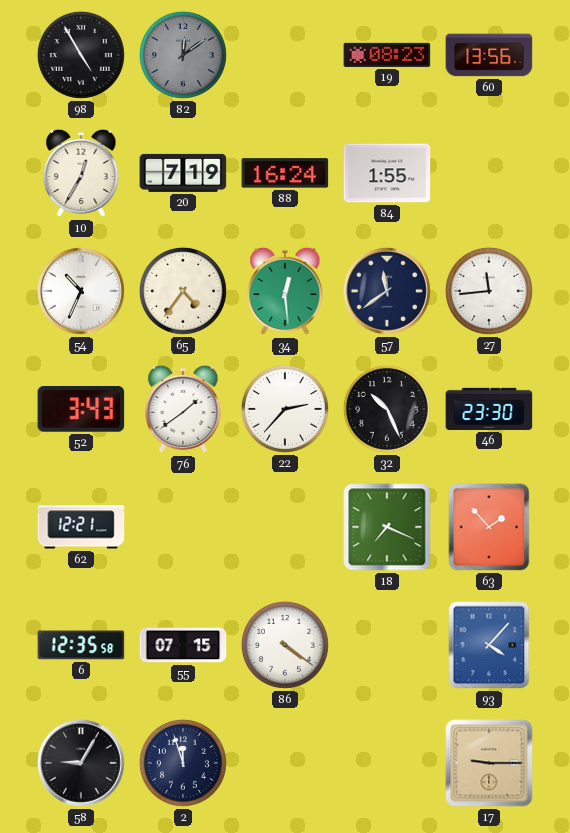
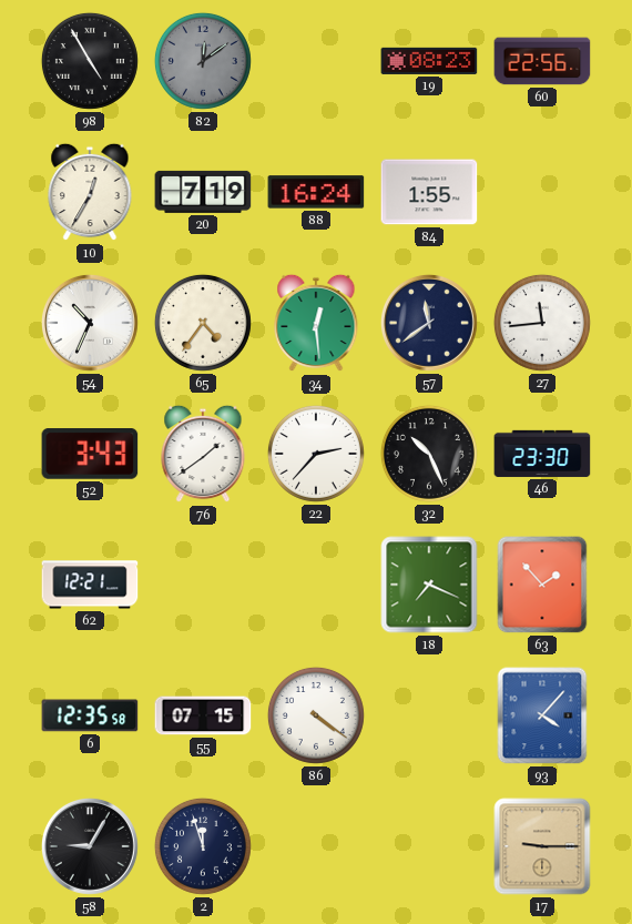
60: 13:56 -> 22:56 (542, 61)
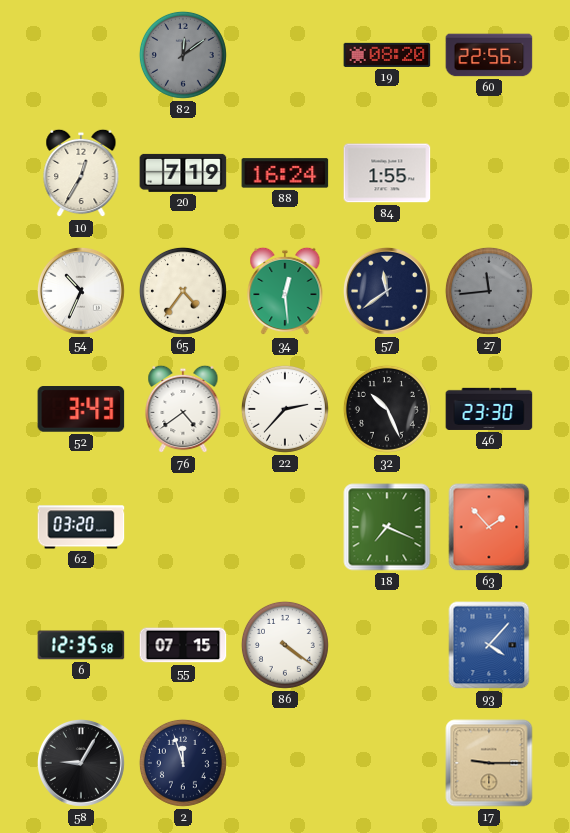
98: 4:55 -> none (90, 61)
19: 08:23 -> 08:20 (387, 55)
27 dial: white -> grey (489, 291)
76: 1:39 -> 4:39 (183, 409)
62: 12:21 -> 03:20 (81, 527)
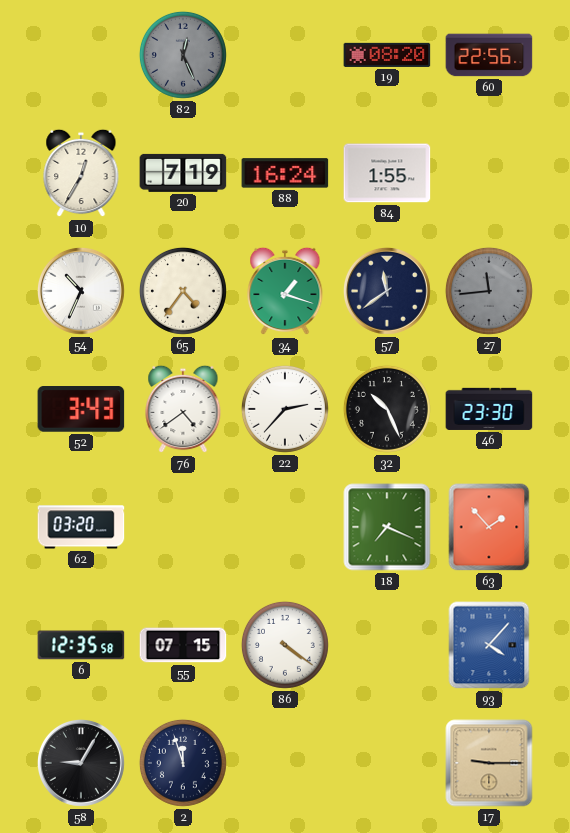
82: 12:09 -> 12:26 (183, 55)
34: 12:29 -> 1:18 (285, 291)
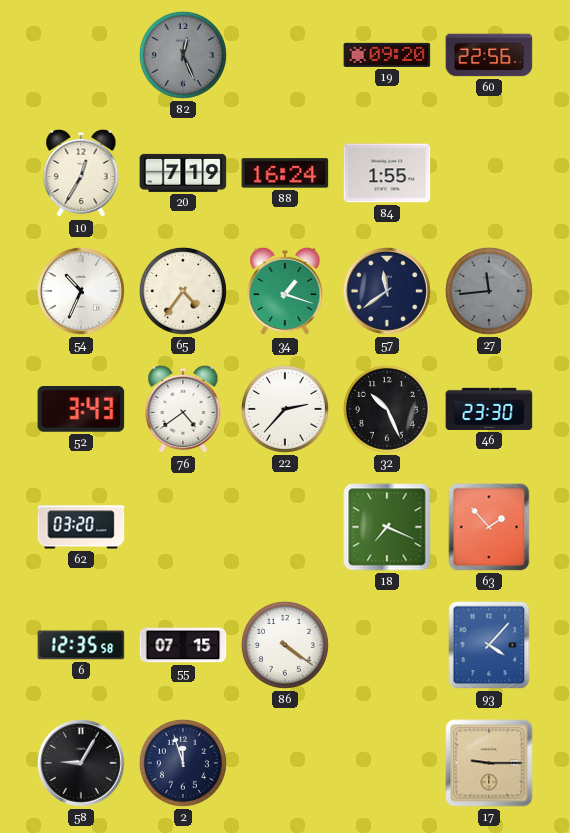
19: 08:20 -> 09:20 (387, 55)
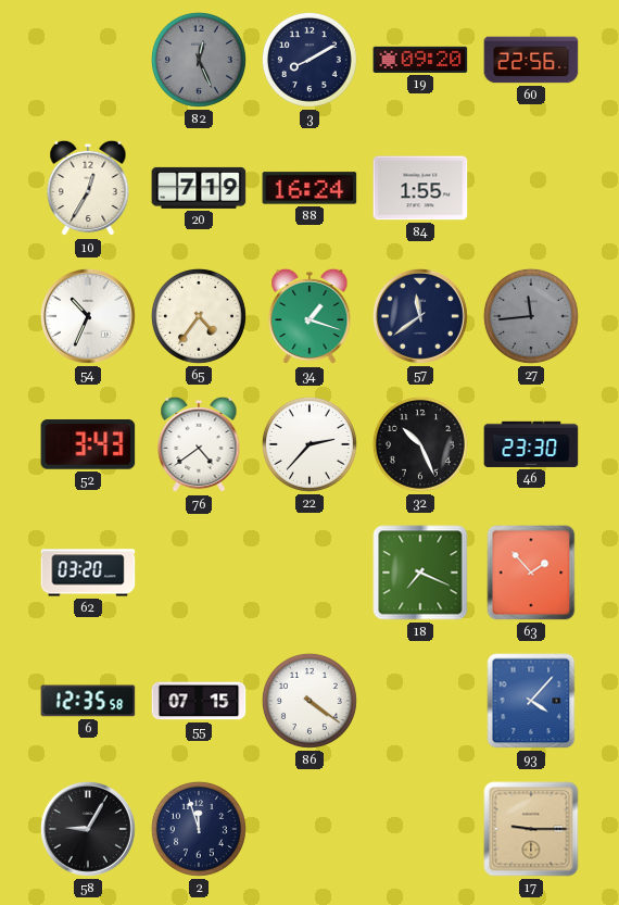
3: none -> 8:10 (309, 60)
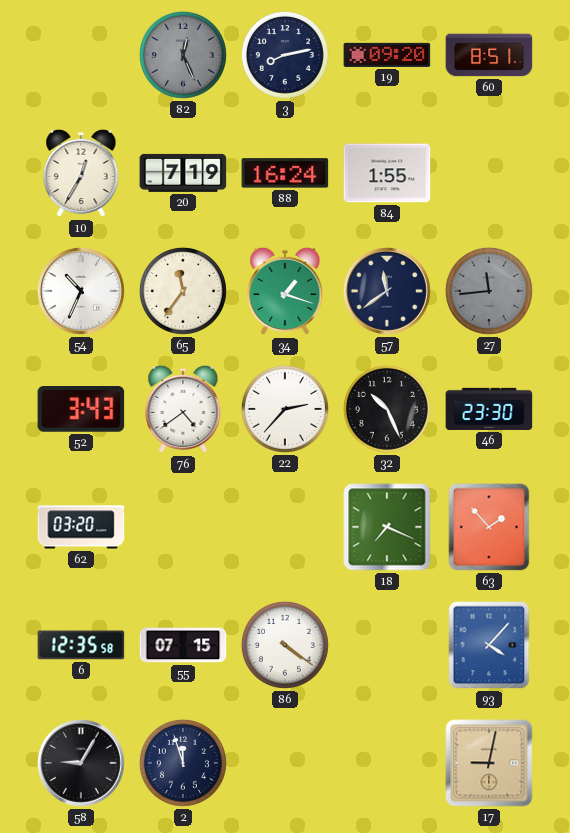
3: 8:10 -> 8:13 (285, 55)
60: 22:56 -> 8:51 (489, 55)
65: 4:36 -> 11:36 (183, 291)
17: 9:15 -> 9:02 (489, 763)
